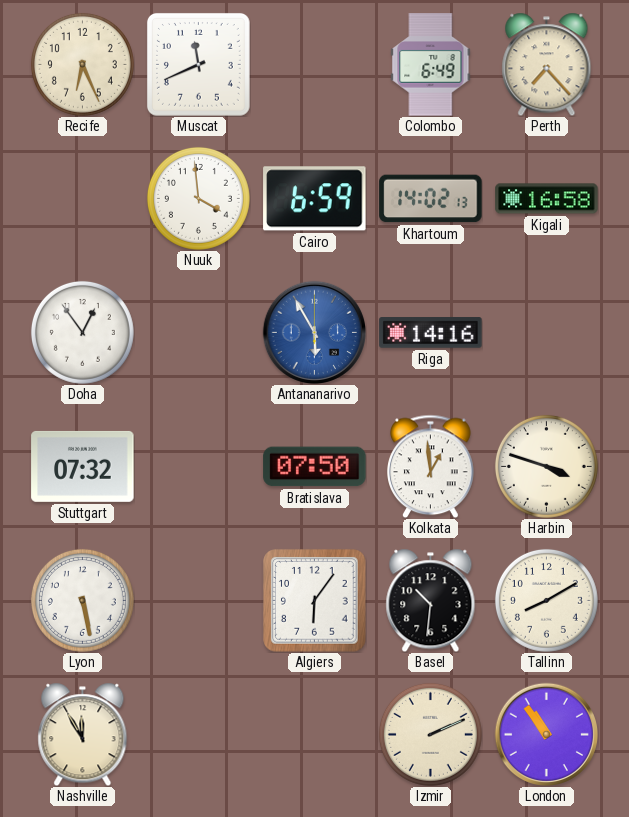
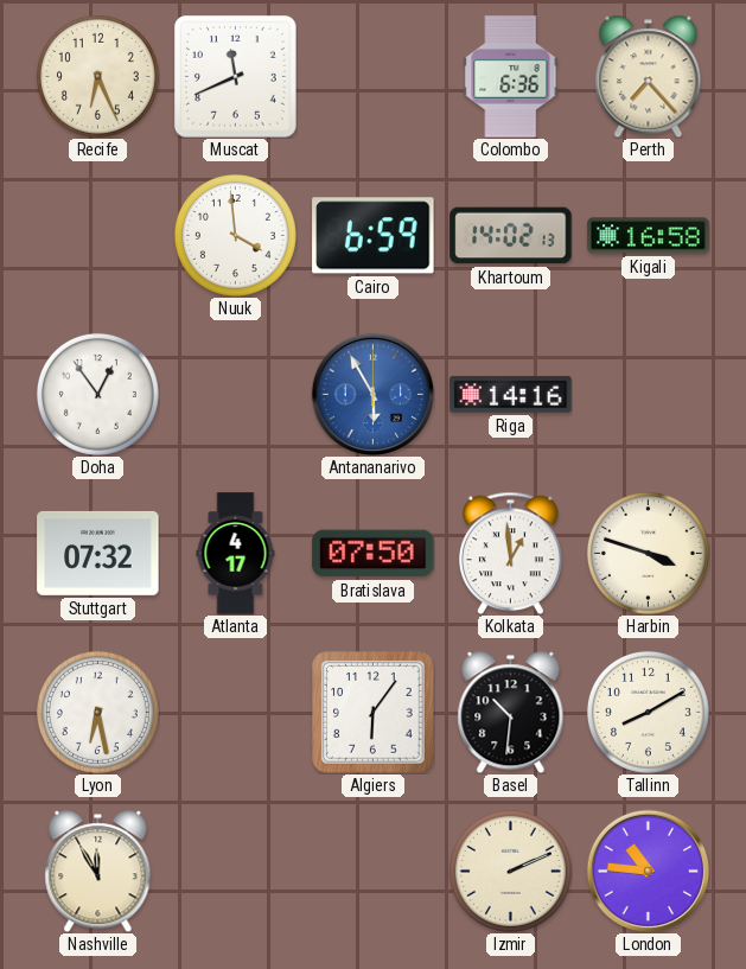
Colombo: 6:49 -> 6:36 (511, 77)
Atlanta: none -> 4:17 (236, 554)
Lyon: 5:28 -> 6:28 (97, 712)
London: 10:54 -> 10:46 (648, 871)
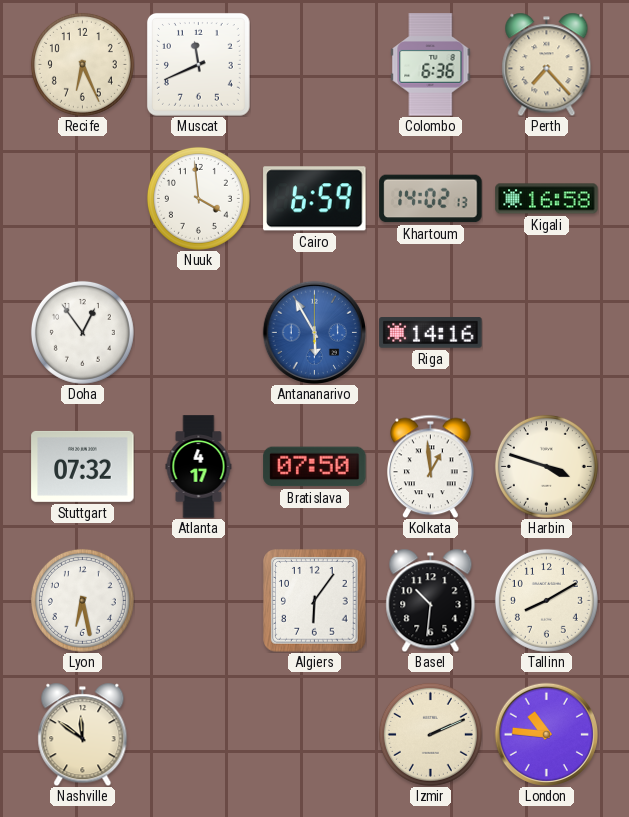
Nashville: 11:55 -> 11:51 (83, 734)
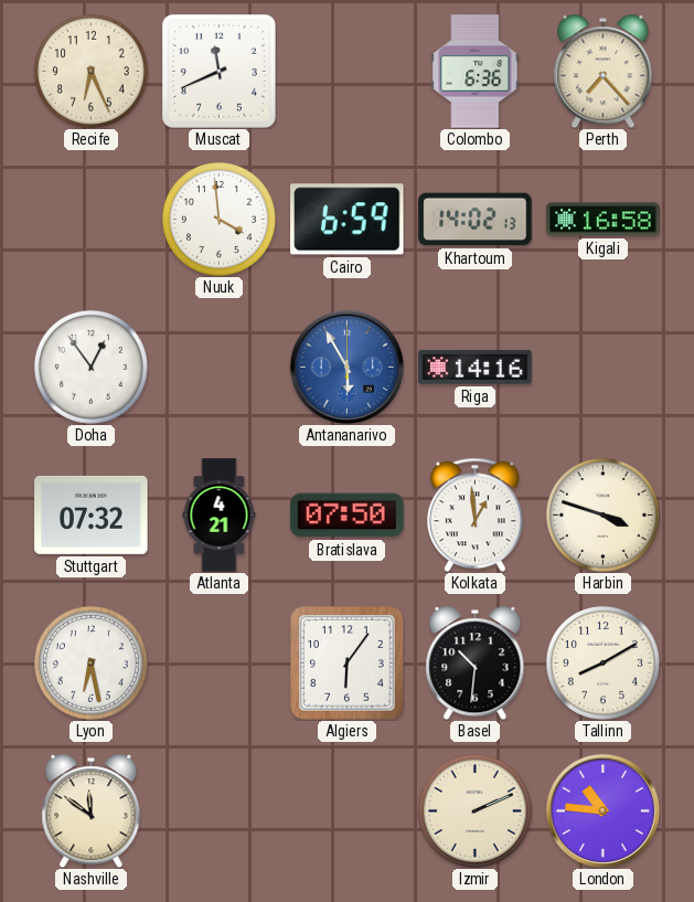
Atlanta: 4:17 -> 4:21 (220, 516)
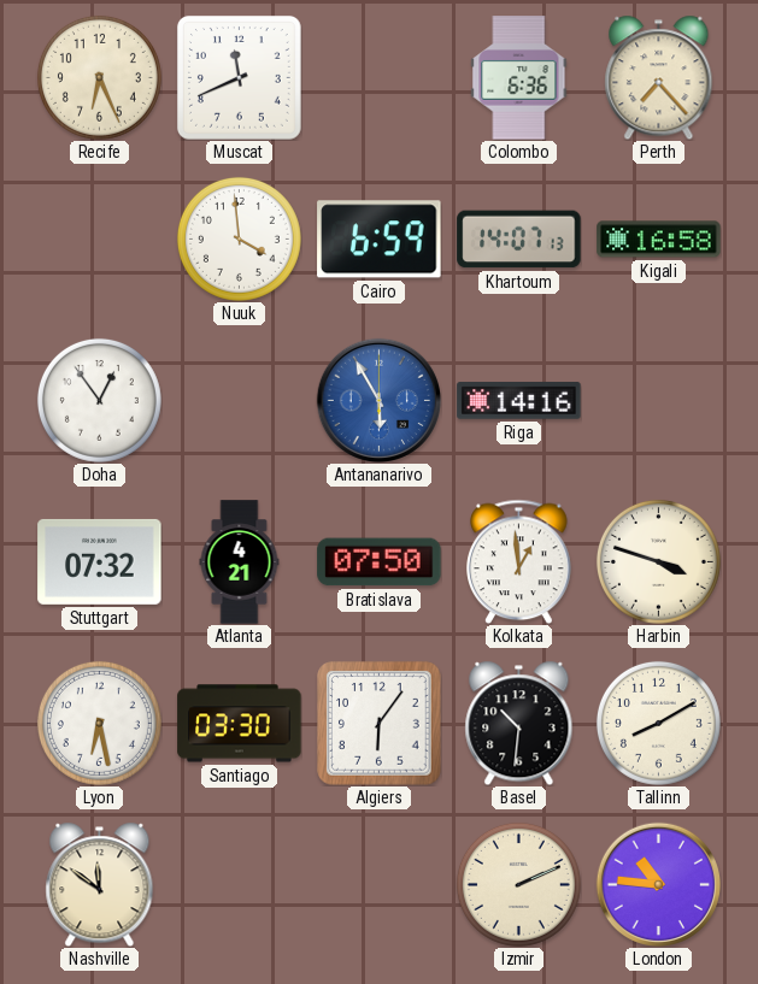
Khartoum: 14:02 -> 14:07 (519, 240)
Santiago: none -> 03:30 (240, 724)
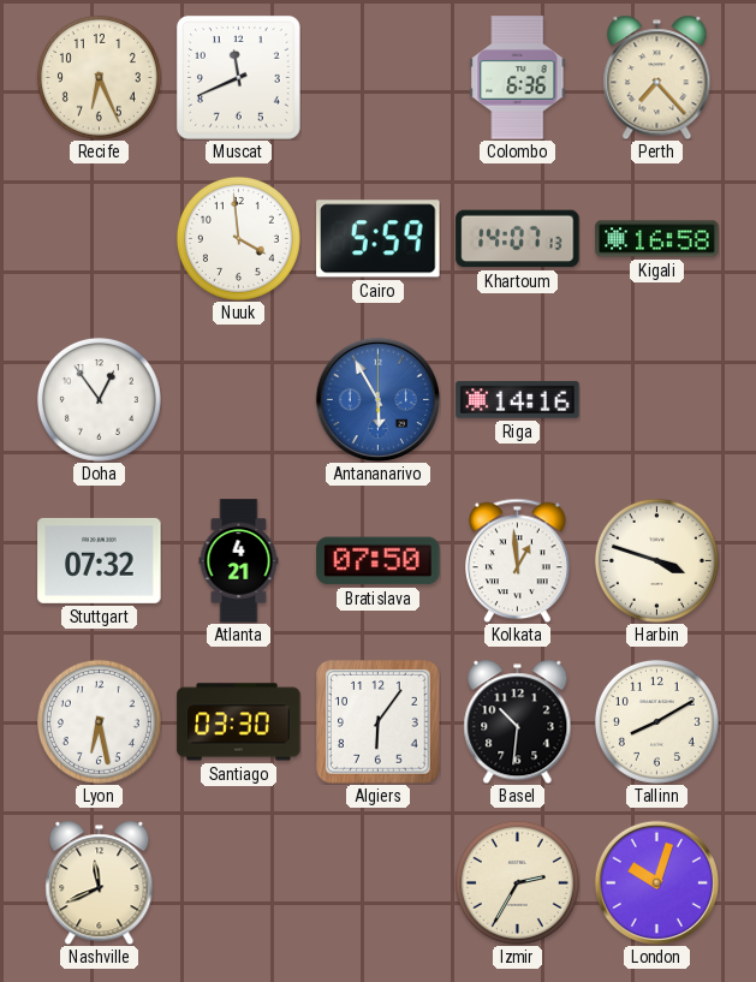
Cairo: 6:59 -> 5:59 (379, 239)
Nashville: 11:51 -> 11:41 (100, 882)
Izmir: 2:11 -> 2:35 (517, 882)
London: 10:46 -> 10:03 (656, 882)
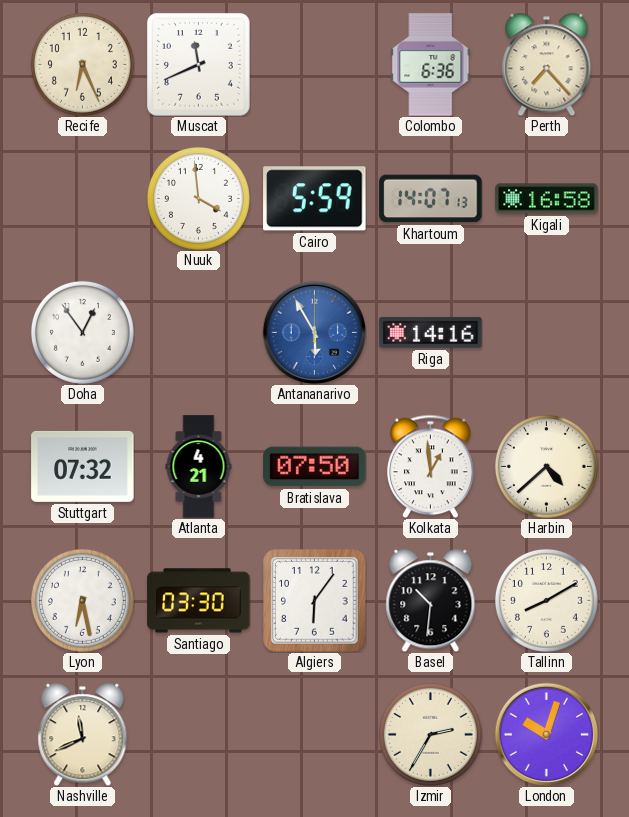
Harbin: 3:48 -> 4:38 (546, 466)
